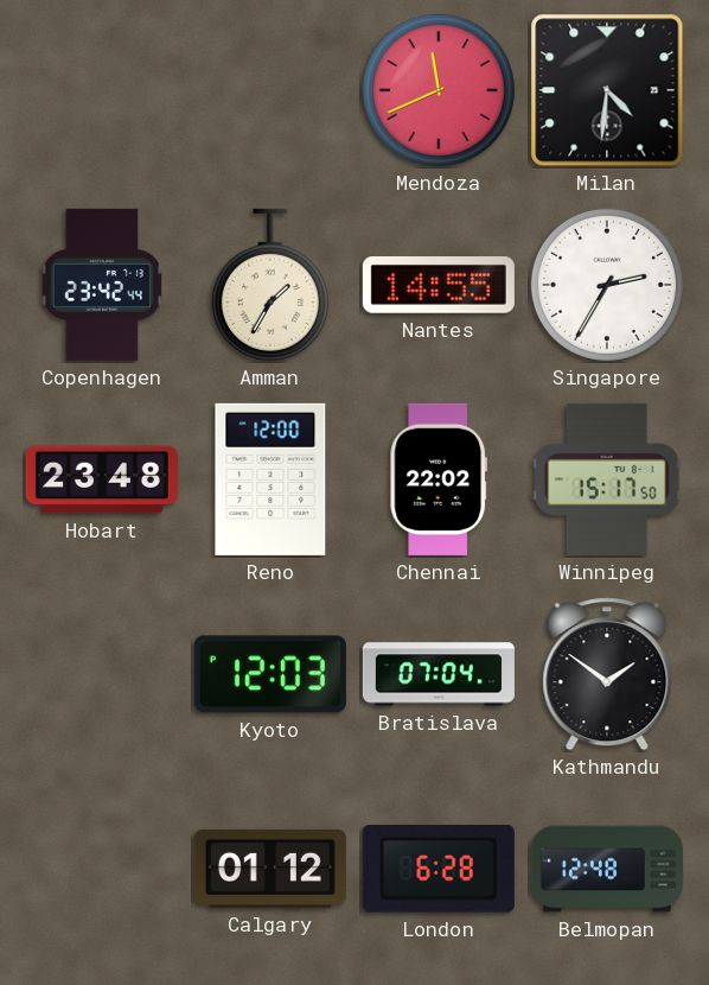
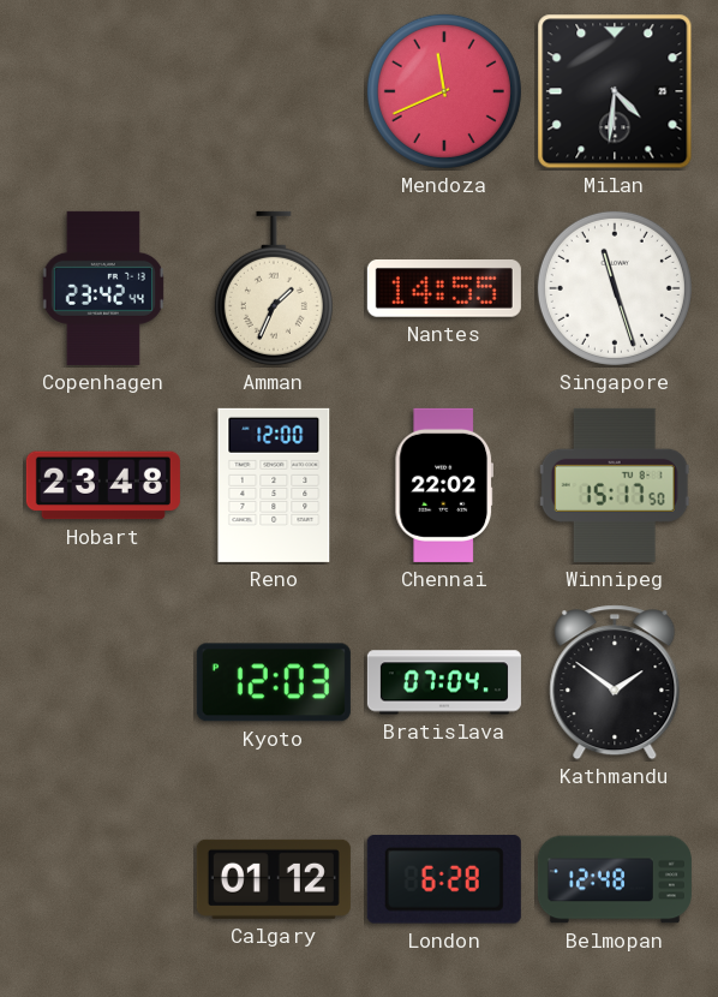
Amman: 1:35 -> 1:34 (274, 288)
Singapore: 2:35 -> 11:27 (615, 288)
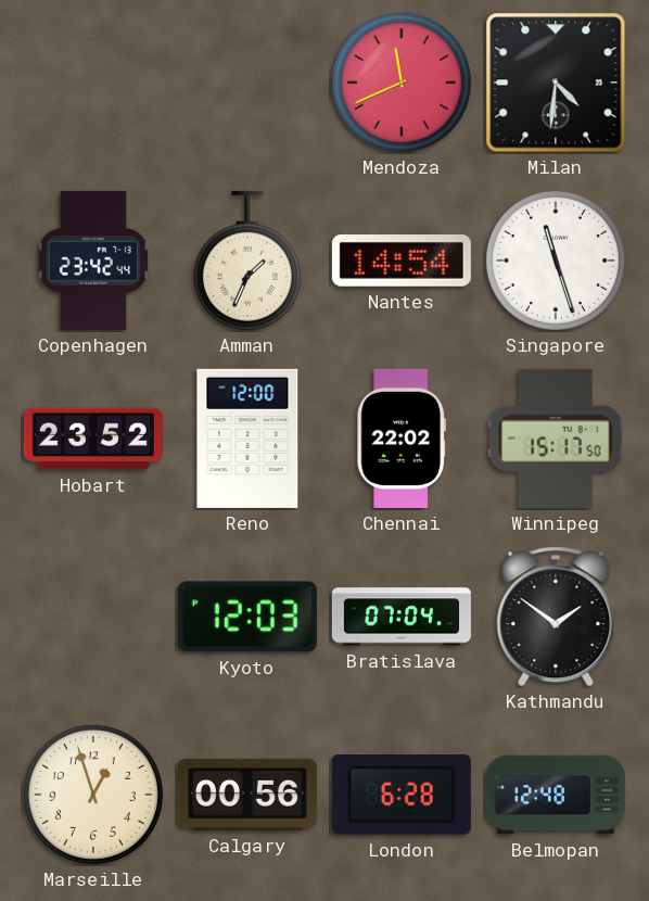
Nantes: 14:55 -> 14:54 (402, 262)
Hobart: 23:48 -> 23:52 (93, 439)
Marseille: none -> 12:57 (93, 795)
Calgary: 01:12 -> 00:56 (247, 795)
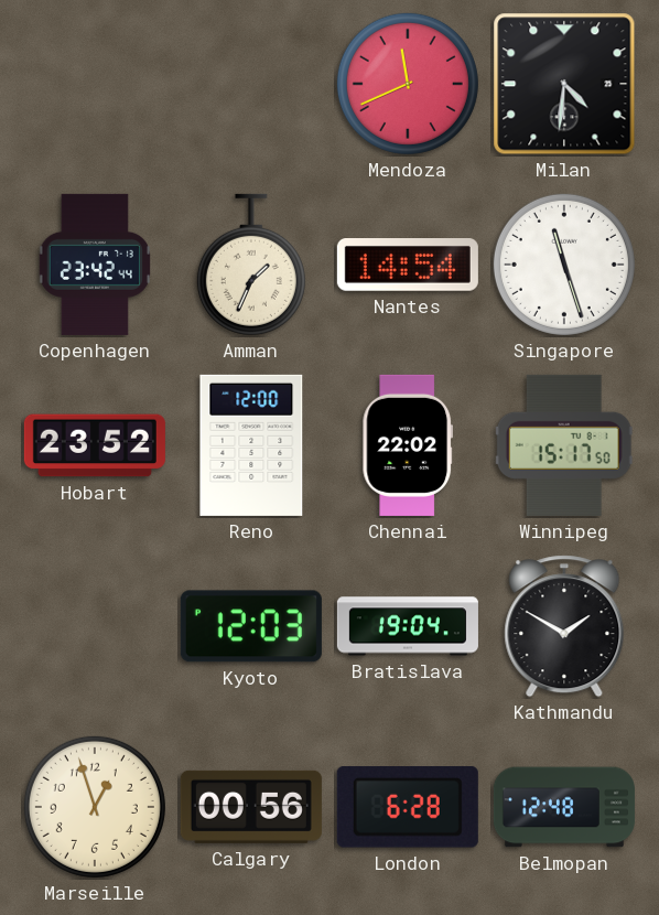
Bratislava: 07:04 -> 19:04 (408, 626)
Kathmandu: 1:51 -> 1:50 (564, 626)
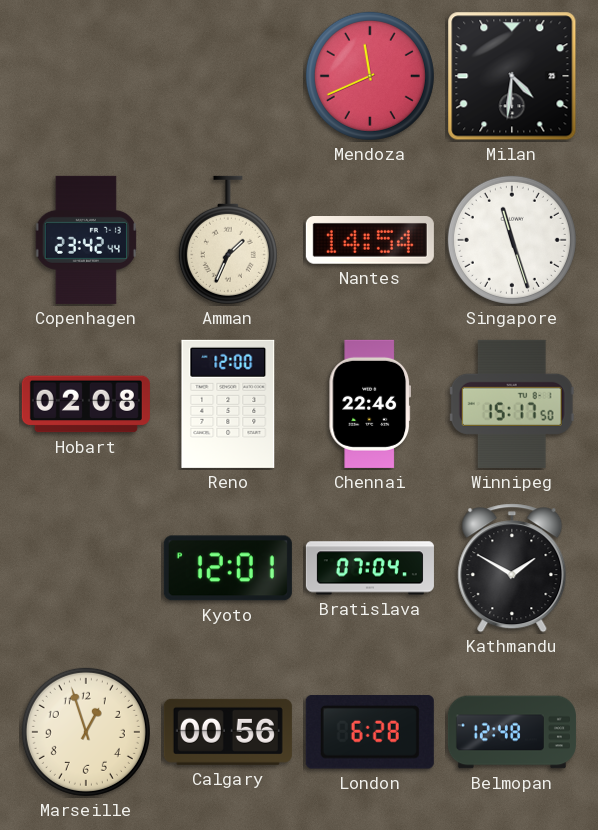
Hobart: 23:52 -> 02:08 (86, 404)
Chennai: 22:02 -> 22:46 (369, 404)
Kyoto: 12:03 -> 12:01 (228, 568)
Bratislava: 19:04 -> 07:04 (370, 568)
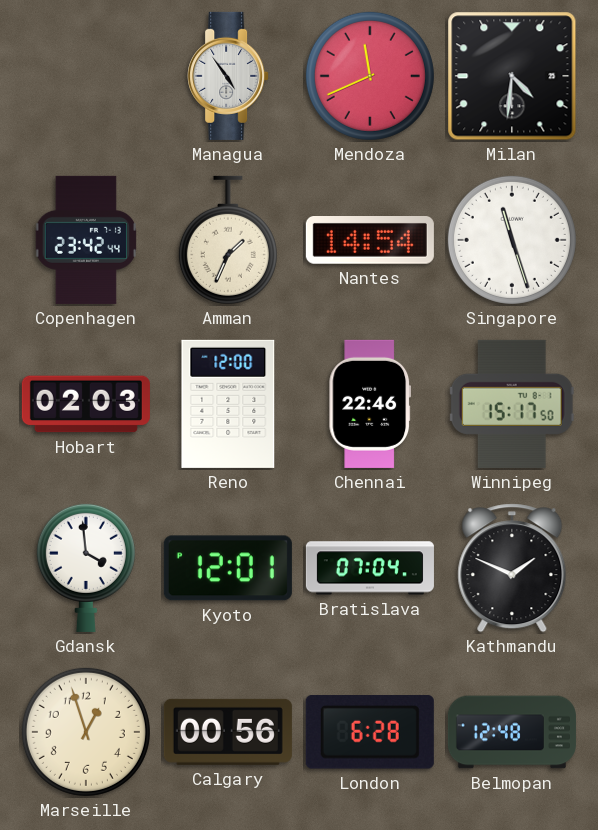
Managua: none -> 4:54 (228, 76)
Hobart: 02:08 -> 02:03 (86, 404)
Gdansk: none -> 3:59 (86, 567)
Kathmandu: 1:50 -> 1:49 (512, 568)
